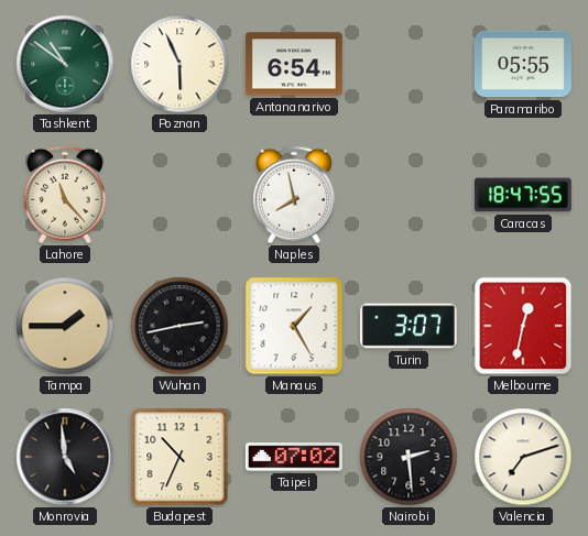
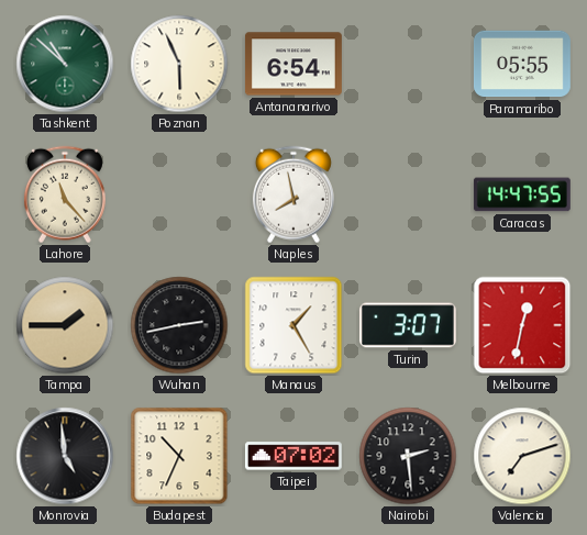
Tashkent: 10:51 -> 10:52 (65, 64)
Caracas: 18:47 -> 14:47 (522, 194)
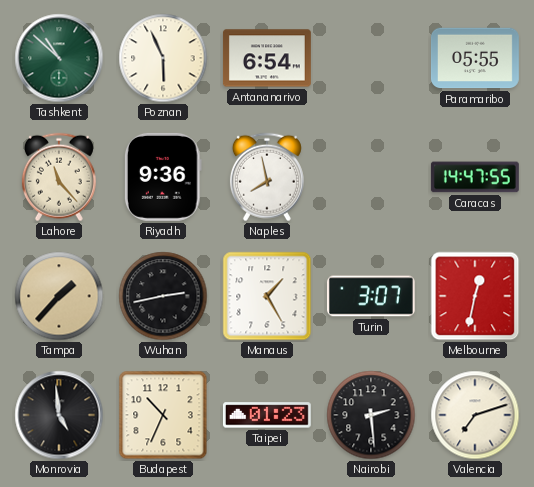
Riyadh: none -> 9:36 (163, 177)
Tampa: 1:45 -> 1:37 (59, 296)
Taipei: 07:02 -> 01:23 (267, 415)
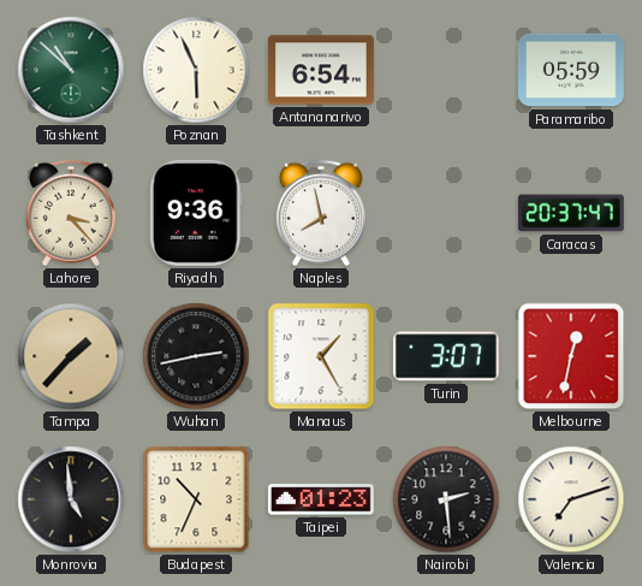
Paramaribo: 05:55 -> 05:59 (571, 70)
Lahore: 11:23 -> 3:23 (71, 213)
Caracas: 14:47 -> 20:37 (571, 213)
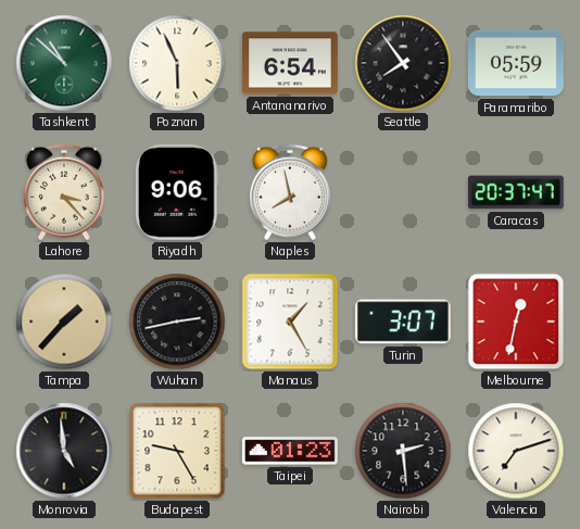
Seattle: none -> 7:54 (403, 63)
Riyadh: 9:36 -> 9:06 (177, 192)
Budapest: 10:34 -> 9:25 (177, 451)
